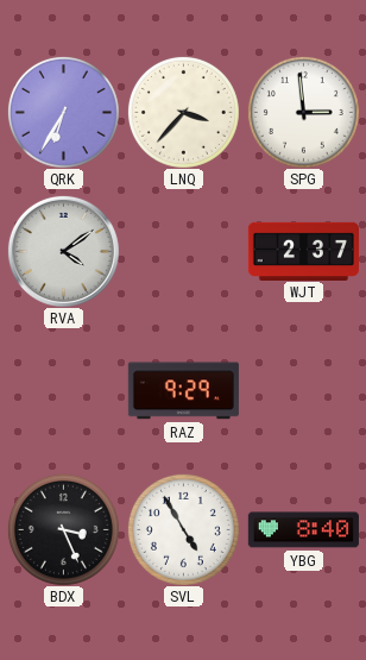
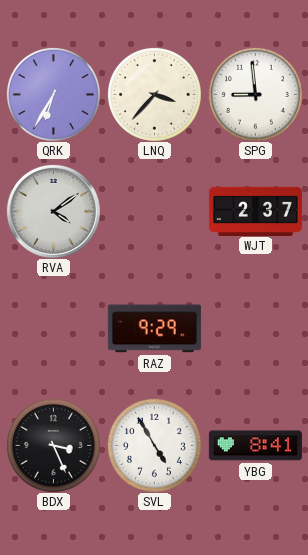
SPG: 2:59 -> 8:59 (255, 94)
YBG: 8:40 -> 8:41 (255, 446)
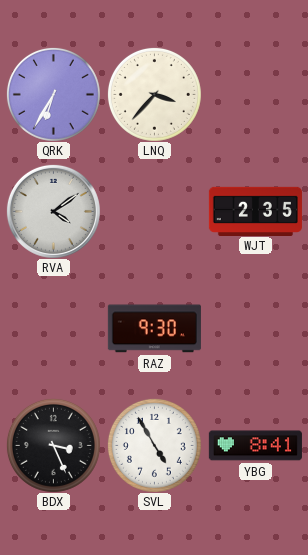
SPG: 8:59 -> none (255, 94)
WJT: 2:37 -> 2:35 (255, 211)
RAZ: 9:29 -> 9:30 (154, 329)
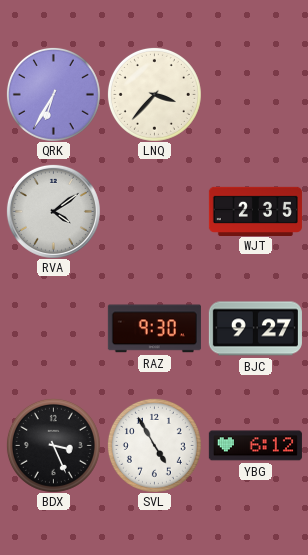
BJC: none -> 9:27 (255, 329)
YBG: 8:41 -> 6:12 (255, 446)
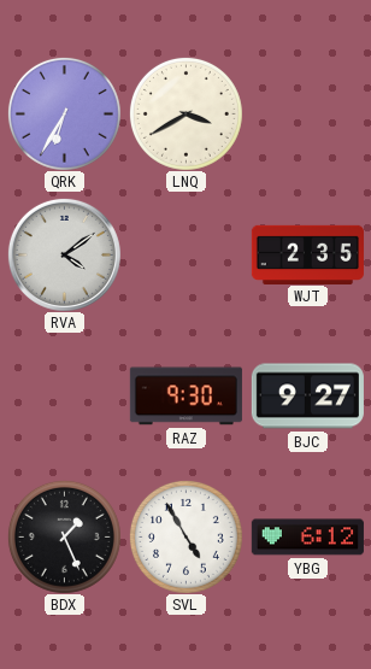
LNQ: 3:37 -> 3:40 (185, 113)
BDX: 3:26 -> 1:26 (64, 536)
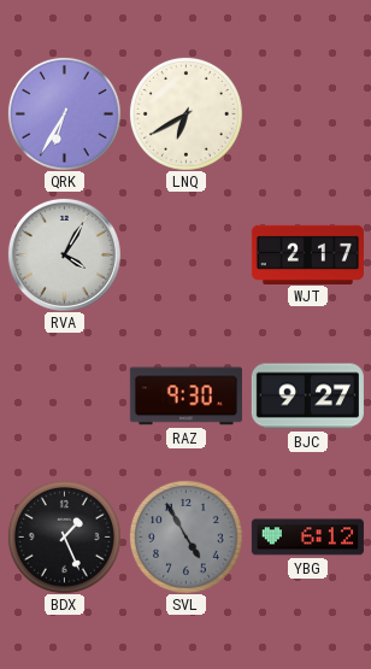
LNQ: 3:40 -> 6:40 (185, 113)
RVA: 4:09 -> 4:05 (64, 254)
WJT: 2:35 -> 2:17 (307, 254)
SVL dial: white -> grey (185, 536)
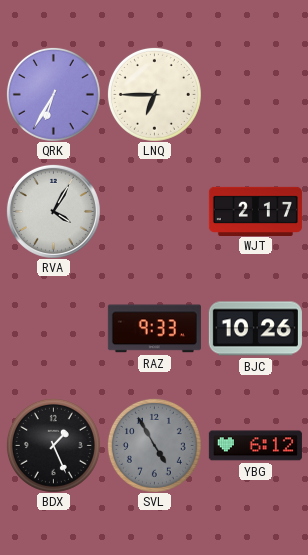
LNQ: 6:40 -> 6:45 (154, 94)
RAZ: 9:30 -> 9:33 (154, 329)
BJC: 9:27 -> 10:26 (255, 329)
